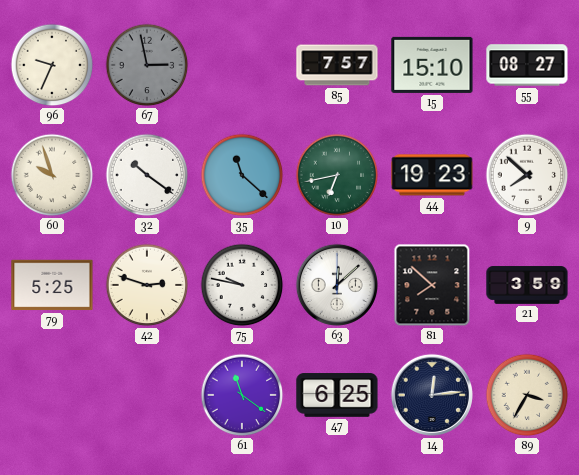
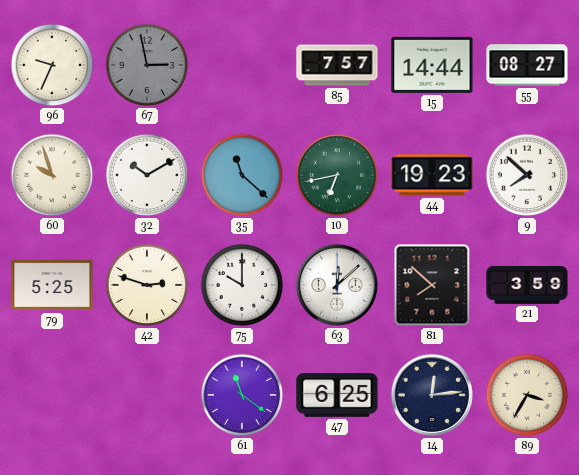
15: 15:10 -> 14:44 (432, 65)
32: 10:21 -> 10:10 (147, 175)
75: 9:47 -> 10:00 (242, 285)
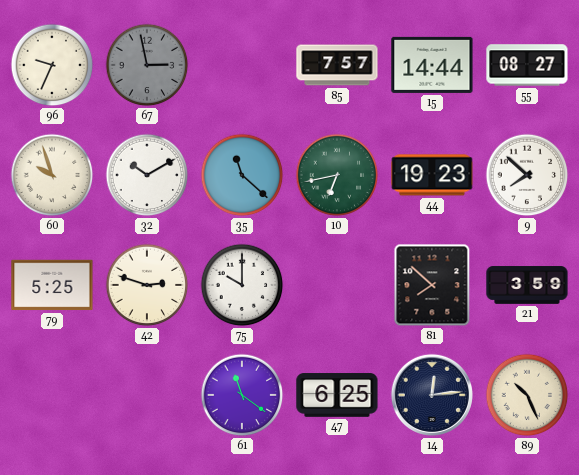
63: 12:08 -> none (337, 285)
89: 3:35 -> 10:26 (527, 395)
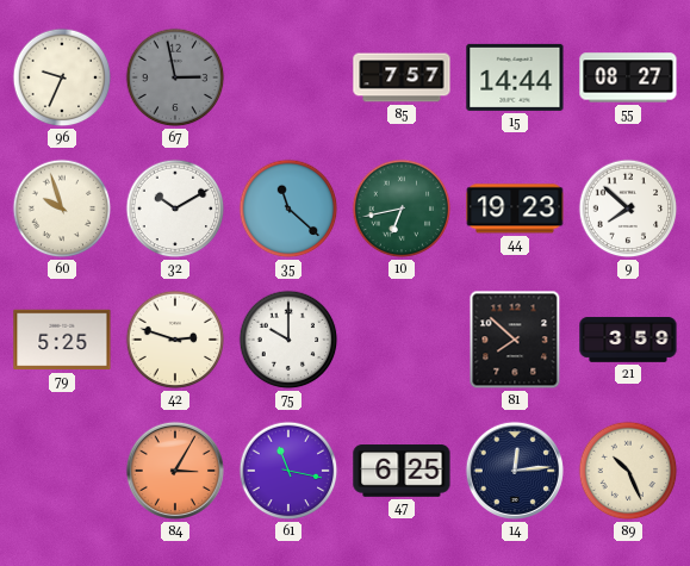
84: none -> 3:05 (175, 471)
61: 11:21 -> 11:17 (288, 471)
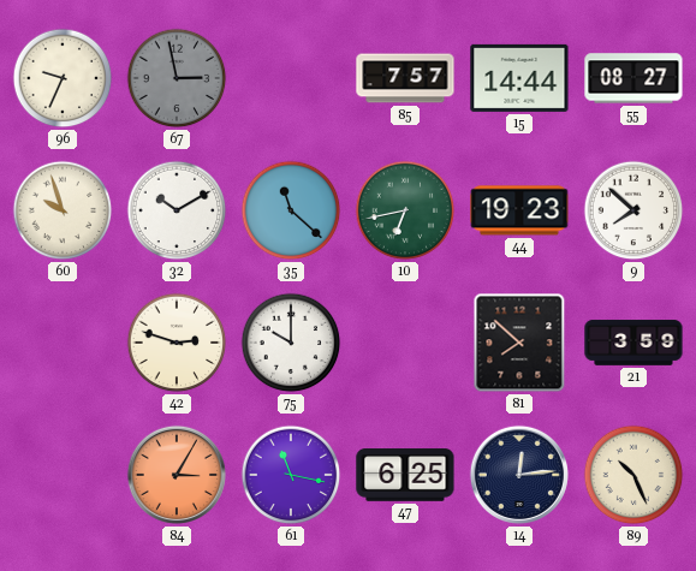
79: 5:25 -> none (62, 340)
